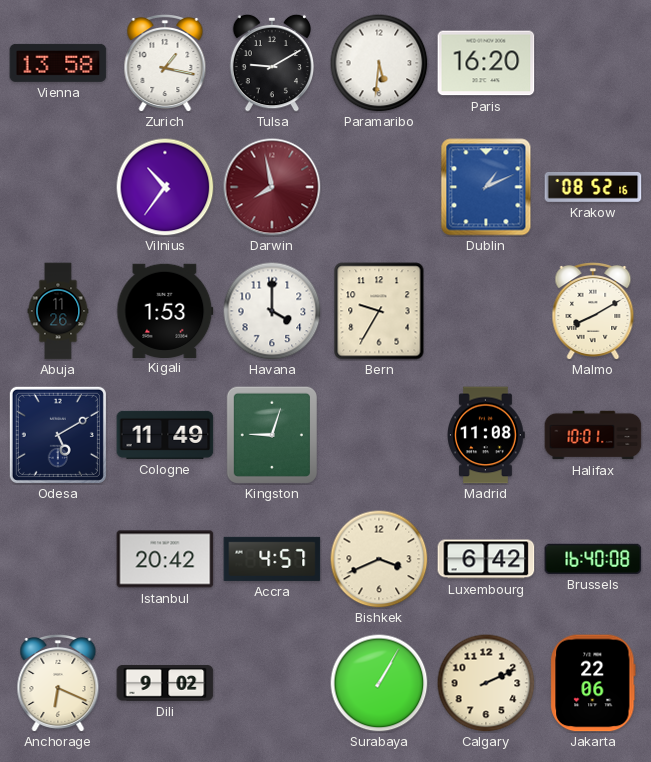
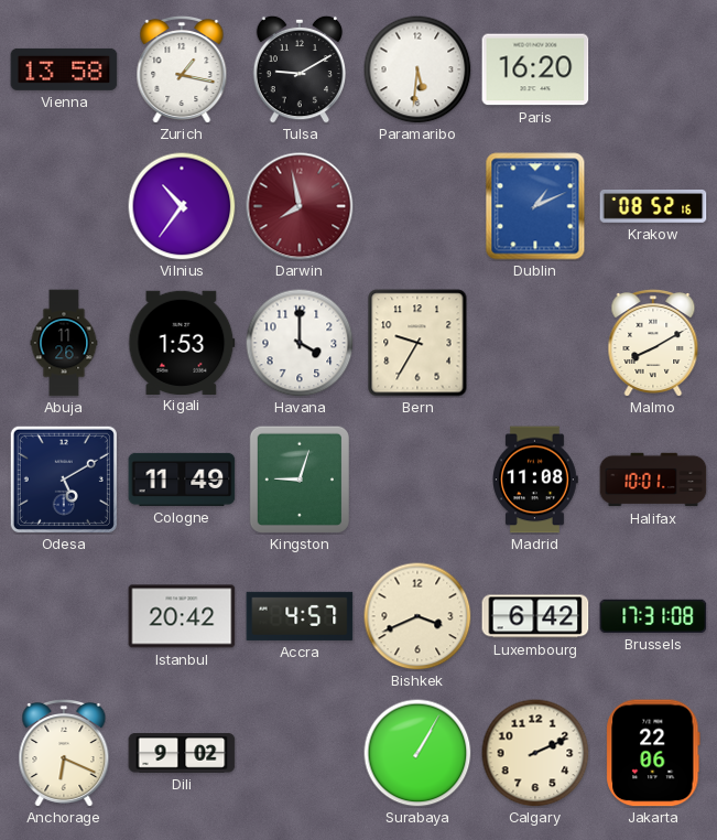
Brussels: 16:40 -> 17:31 (653, 616)
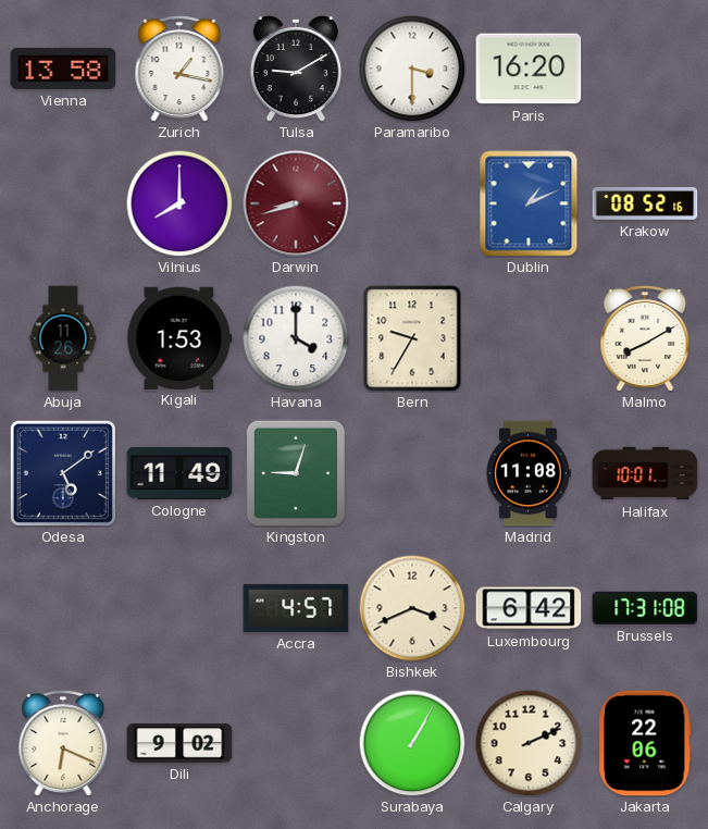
Paramaribo: 5:31 -> 3:30 (412, 69)
Vilnius: 10:36 -> 8:00 (179, 203)
Darwin: 7:58 -> 8:42 (296, 203)
Odesa: 5:10 -> 5:09 (63, 473)
Istanbul: 20:42 -> none (182, 616)
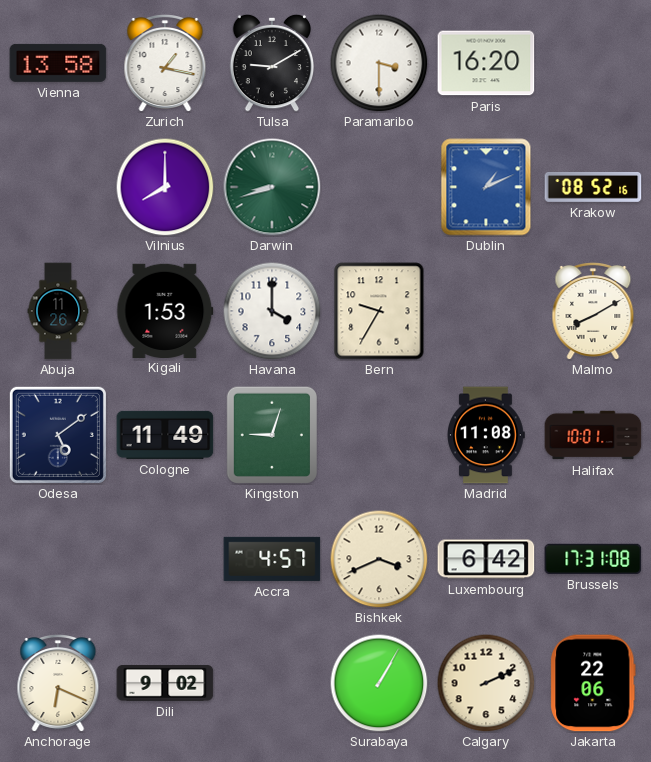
Darwin dial: burgundy -> green (272, 187)
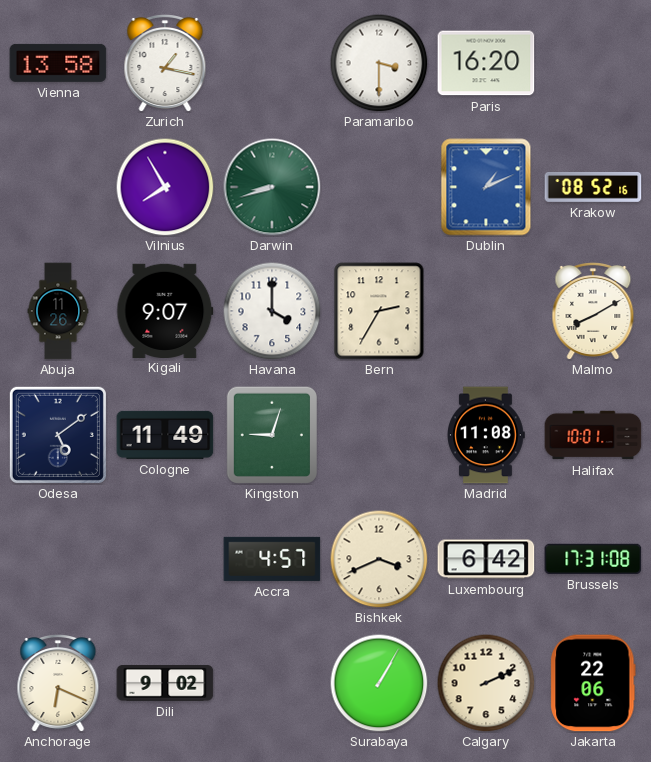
Tulsa: 9:10 -> none (272, 63)
Vilnius: 8:00 -> 7:55 (165, 187)
Kigali: 1:53 -> 9:07 (165, 310)
Bern: 9:35 -> 2:35 (379, 311)
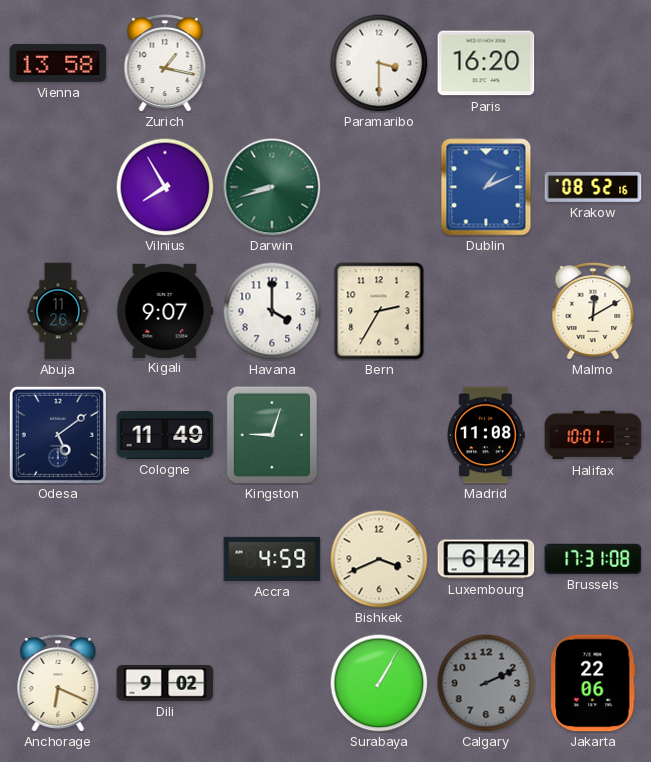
Malmo: 8:10 -> 12:10 (593, 312)
Accra: 4:57 -> 4:59 (272, 559)
Calgary dial: cream -> grey (486, 683)
